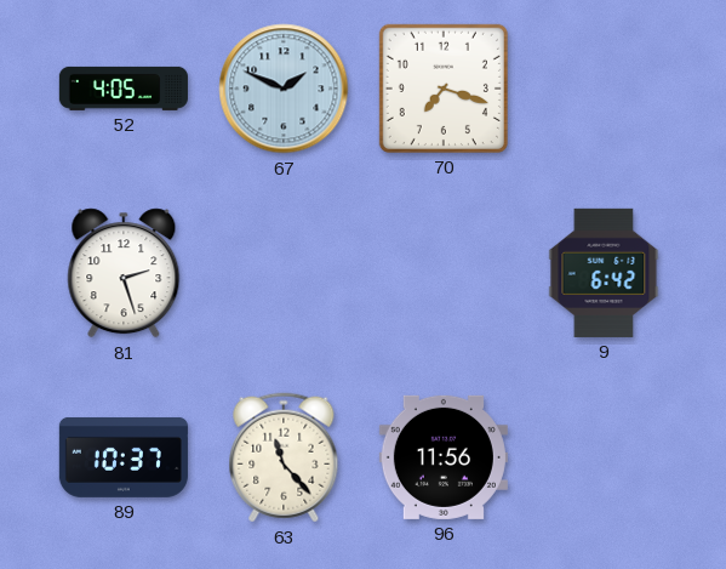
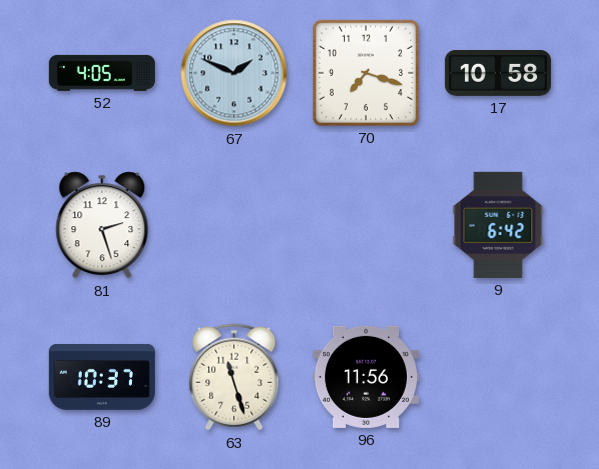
17: none -> 10:58 (498, 74)
63: 11:23 -> 11:27 (234, 377)
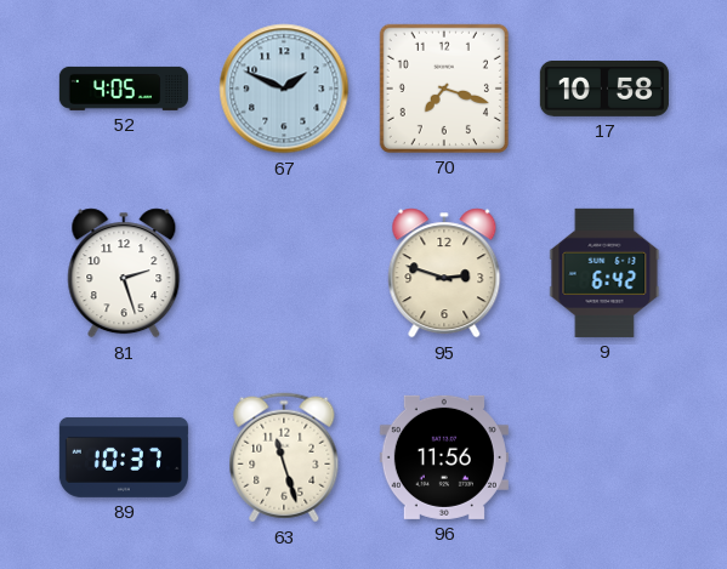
95: none -> 2:48 (444, 273)
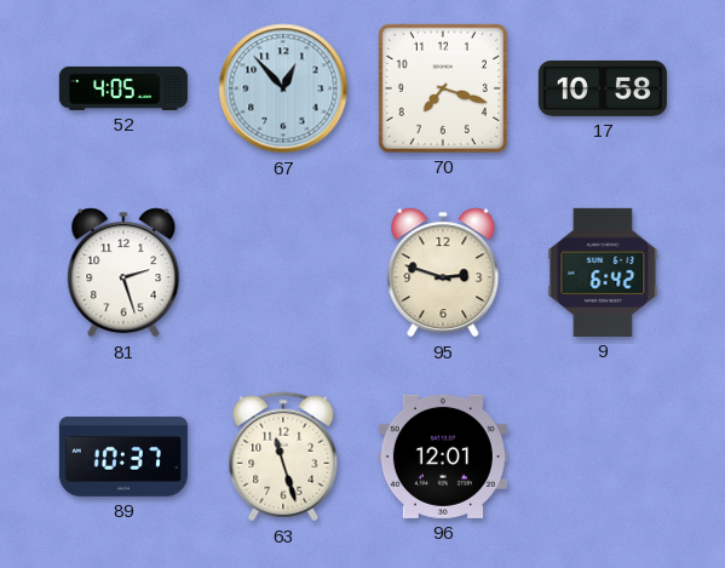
67: 1:49 -> 12:53 (283, 88)
96: 11:56 -> 12:01 (443, 457)
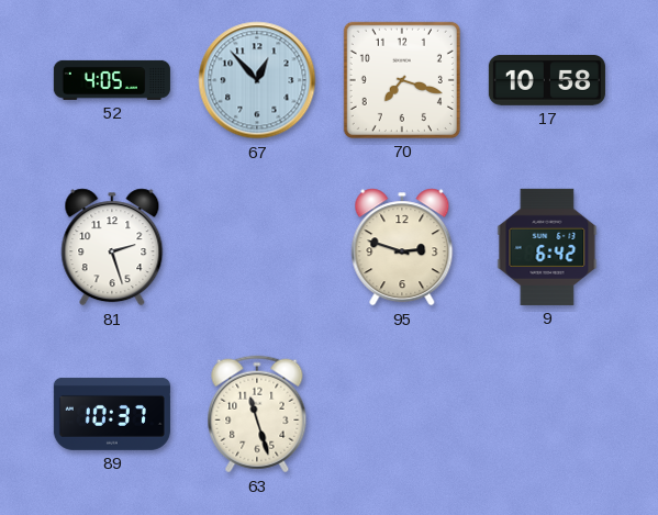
96: 12:01 -> none (443, 457)
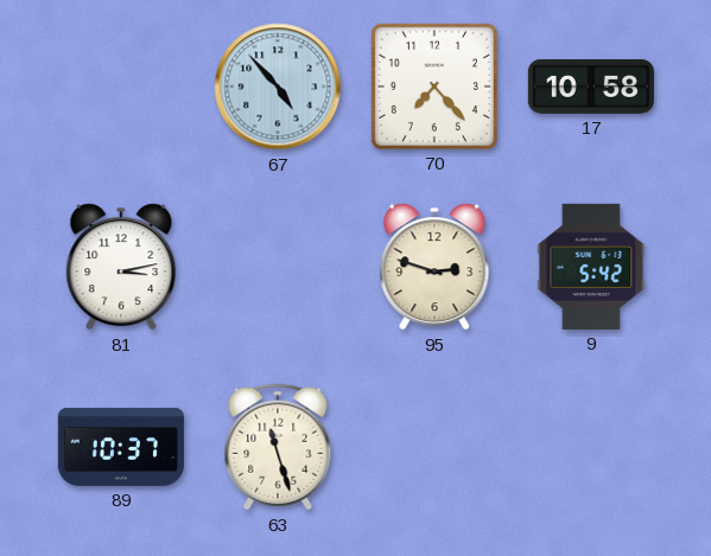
52: 4:05 -> none (112, 80)
67: 12:53 -> 4:53 (278, 87)
70: 7:18 -> 7:23 (434, 87)
81: 2:27 -> 3:13 (121, 267)
9: 6:42 -> 5:42 (591, 267)
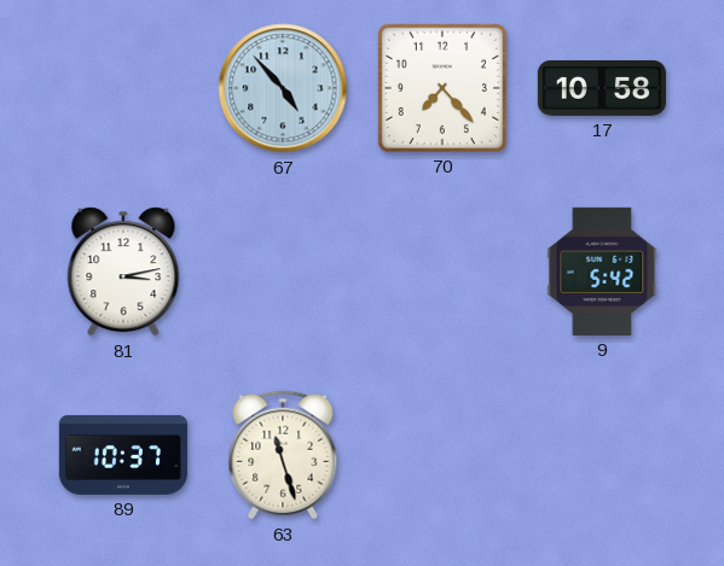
95: 2:48 -> none (434, 267)
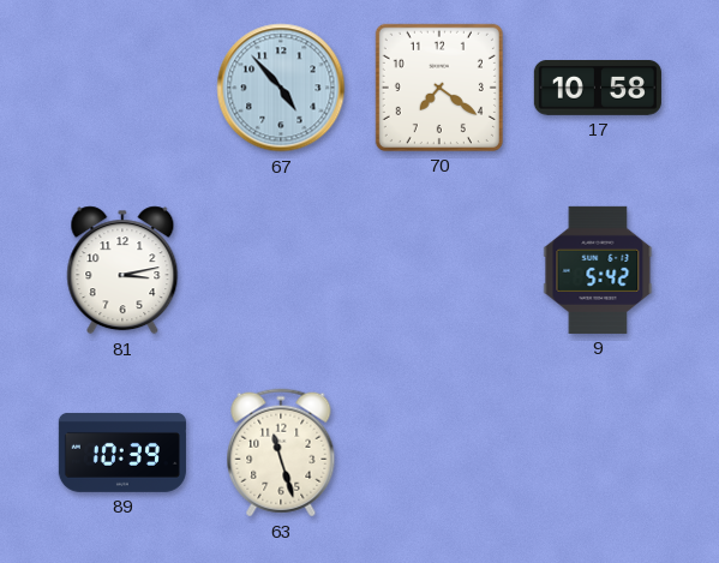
70: 7:23 -> 7:21 (439, 88)
89: 10:37 -> 10:39 (122, 453)
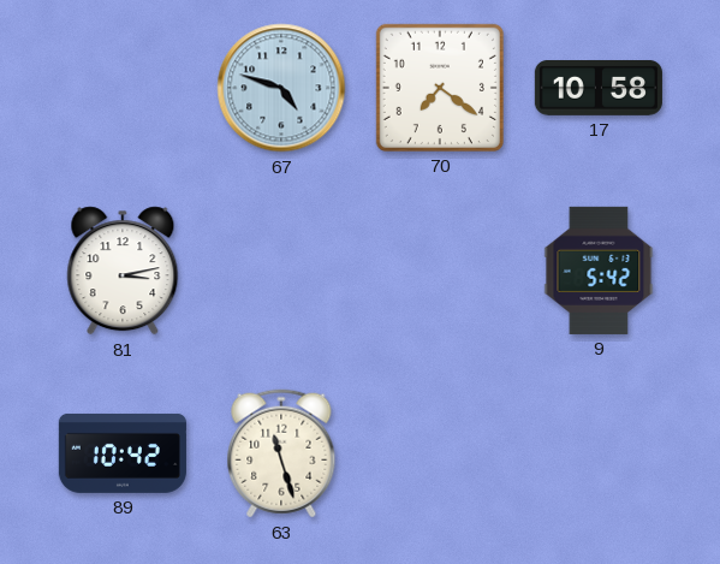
67: 4:53 -> 4:48 (281, 88)
89: 10:39 -> 10:42 (123, 453)
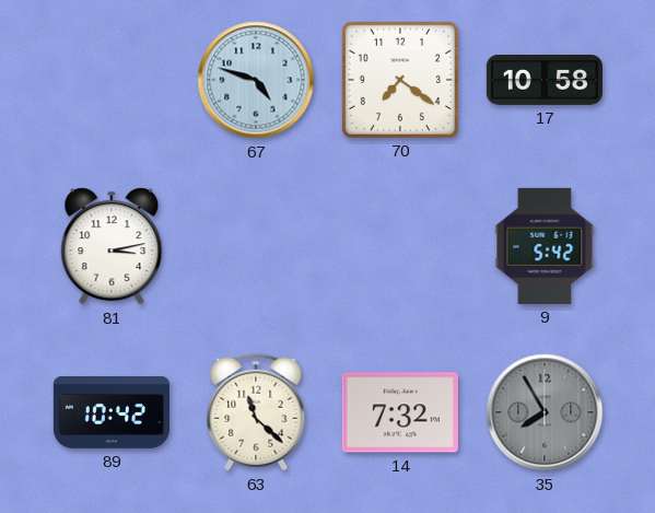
63: 11:27 -> 11:22 (256, 412)
14: none -> 7:32 (400, 412)
35: none -> 7:55 (545, 412)
